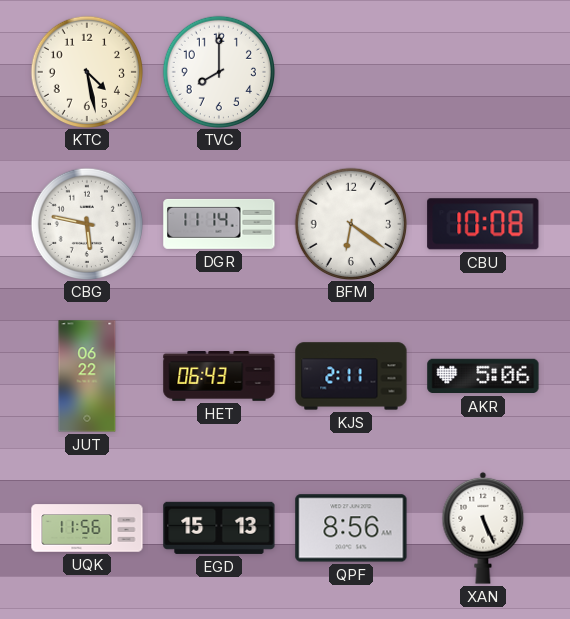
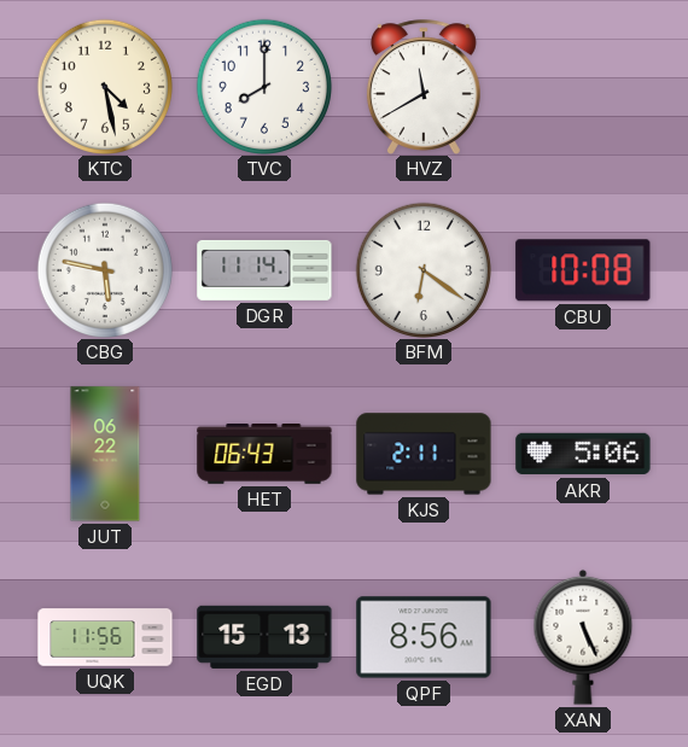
HVZ: none -> 11:40 (424, 87)
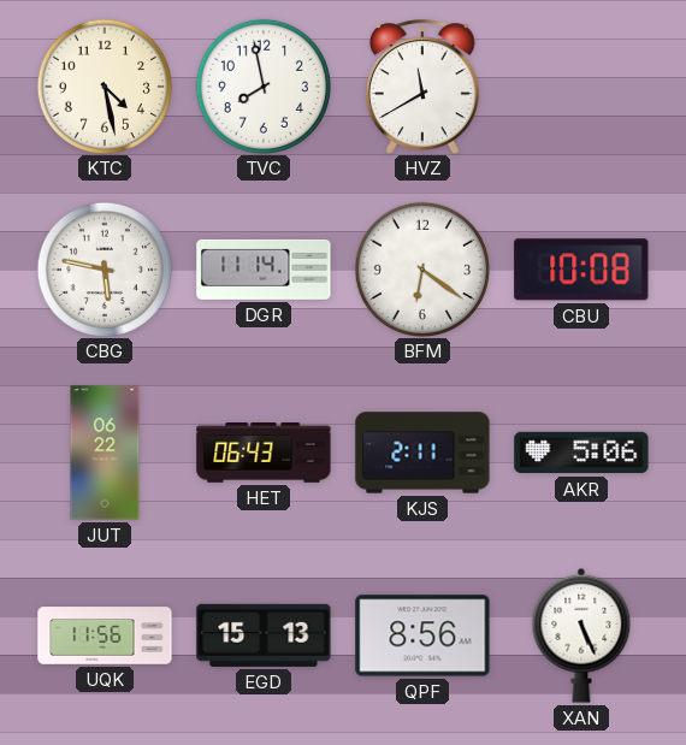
TVC: 8:00 -> 7:58 (262, 85)
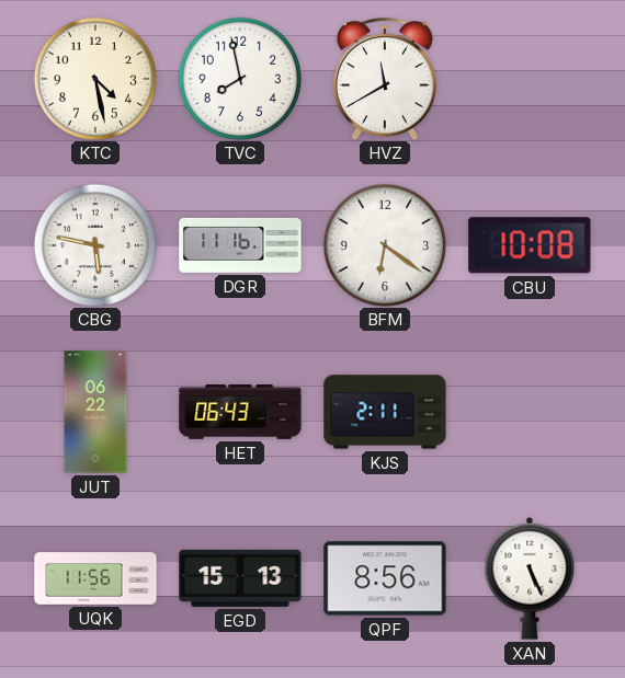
DGR: 11:14 -> 11:16 (240, 245)
AKR: 5:06 -> none (581, 453)
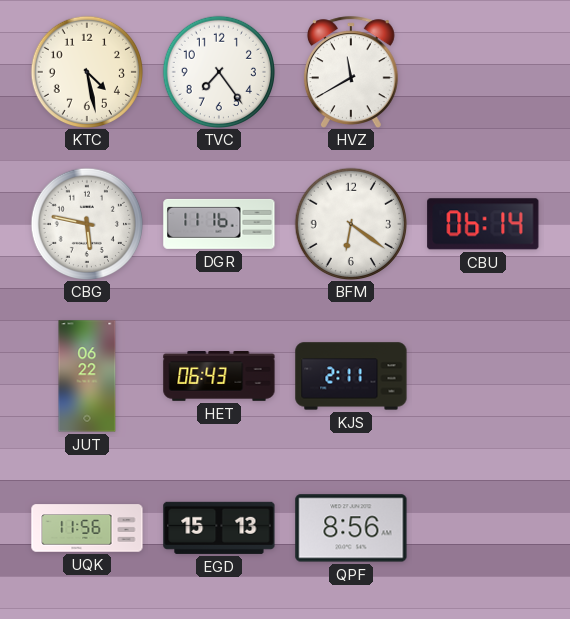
TVC: 7:58 -> 7:24 (218, 71)
CBU: 10:08 -> 06:14 (483, 224)
XAN: 5:26 -> none (530, 578)
